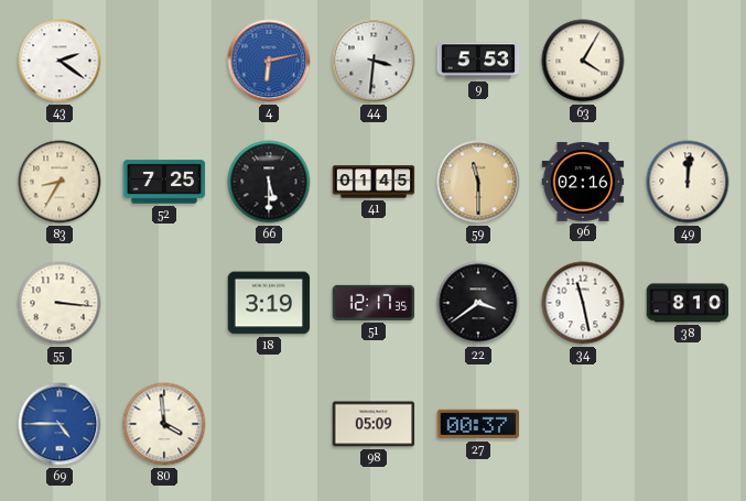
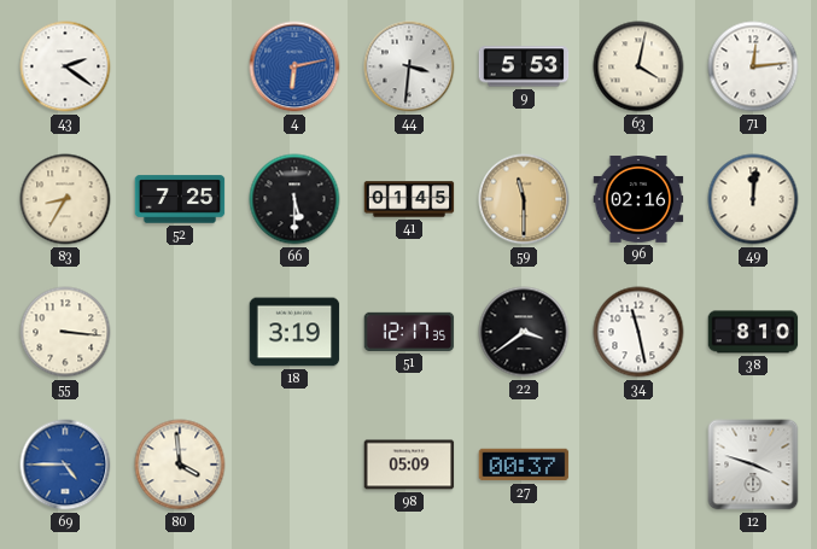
63: 4:05 -> 4:02 (638, 66)
71: none -> 12:14 (753, 66)
12: none -> 3:48 (753, 465)
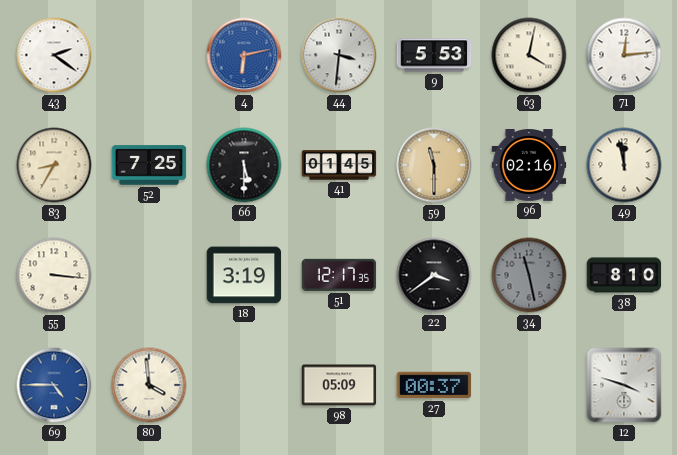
49: 12:01 -> 11:58 (624, 165)
34 dial: white -> grey (529, 275)
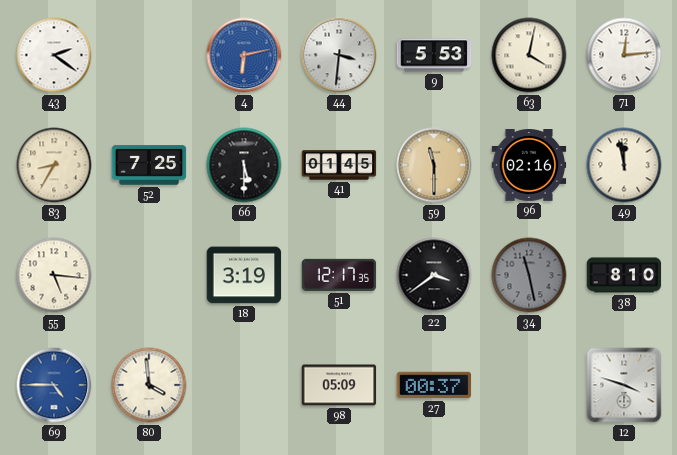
55: 3:16 -> 5:16 (54, 275)
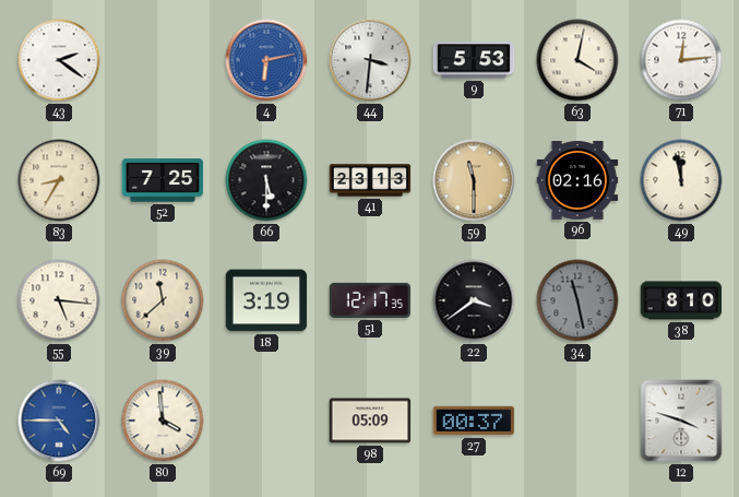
41: 01:45 -> 23:13 (370, 180)
39: none -> 11:38 (163, 300)
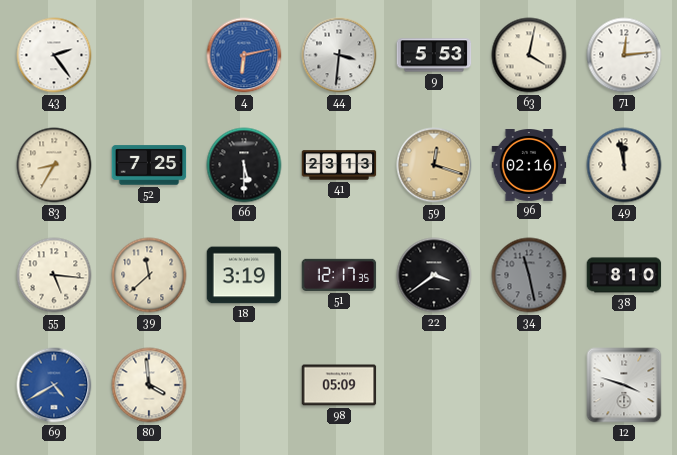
43: 2:21 -> 2:24 (54, 55)
59: 11:30 -> 12:18 (434, 165)
69: 4:45 -> 4:40 (54, 385)
27: 00:37 -> none (474, 421)
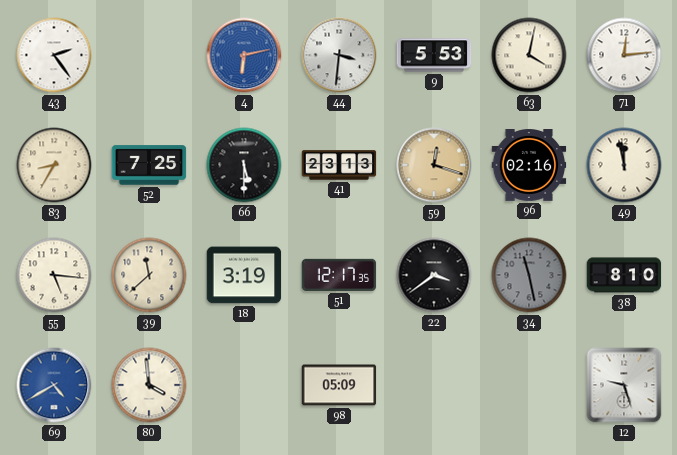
12: 3:48 -> 9:27 (624, 385)
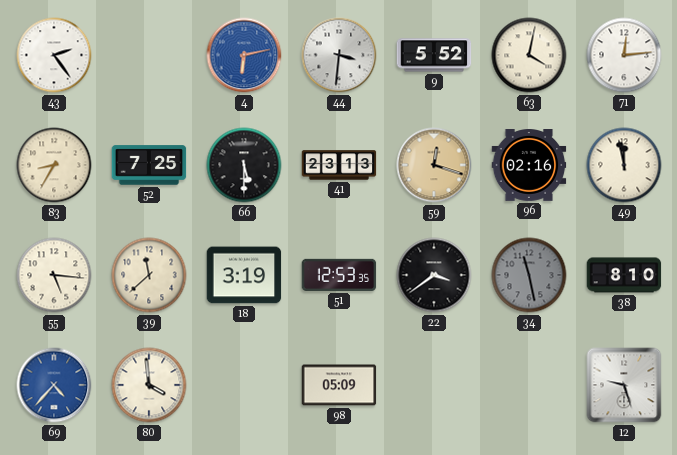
9: 5:53 -> 5:52 (434, 55)
51: 12:17 -> 12:53 (339, 275)
69: 4:40 -> 4:37 (54, 385)
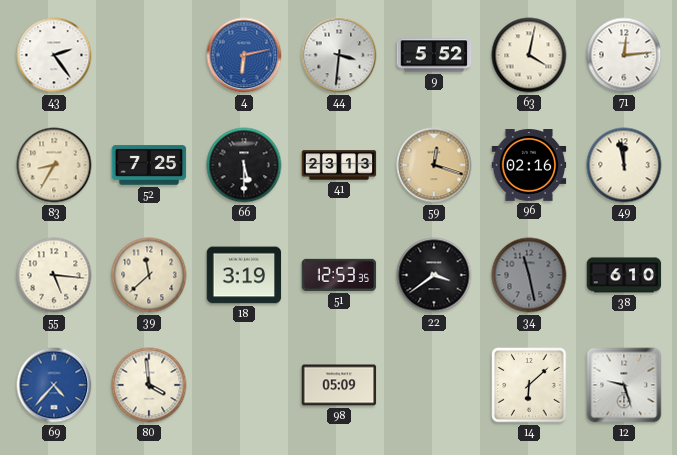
38: 8:10 -> 6:10 (624, 275)
14: none -> 6:08 (529, 385)
